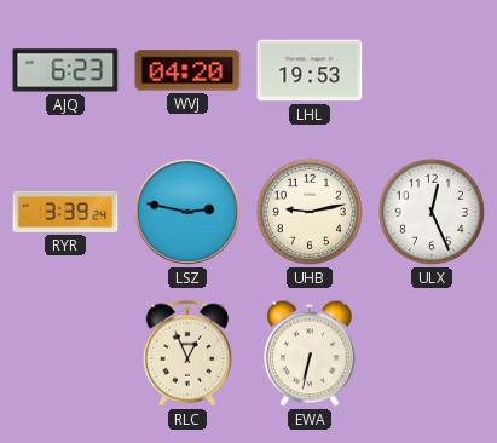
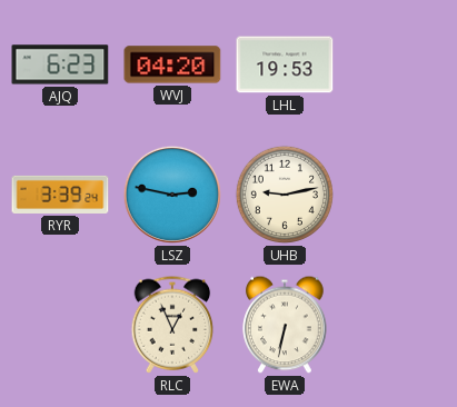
ULX: 12:26 -> none (432, 212)
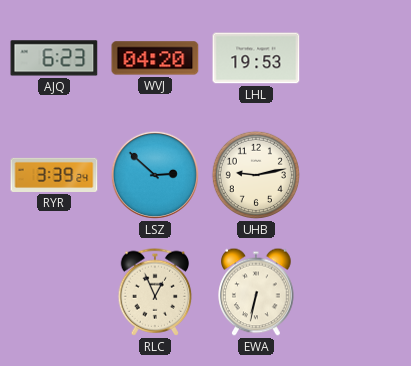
LSZ: 2:47 -> 2:52 (155, 175)
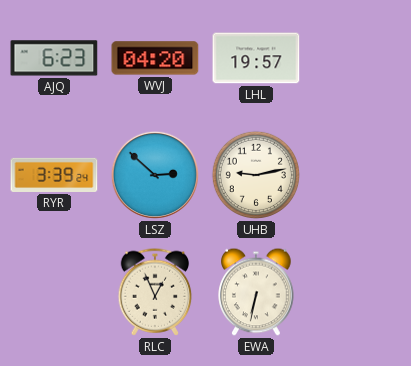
LHL: 19:53 -> 19:57 (256, 58)
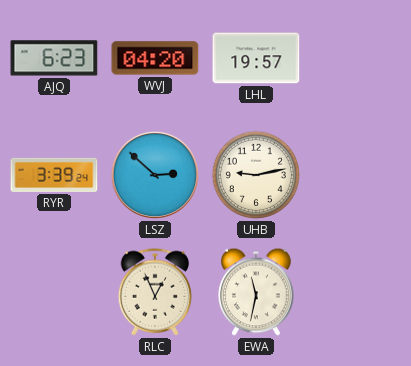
EWA: 6:32 -> 11:32 (256, 292)
